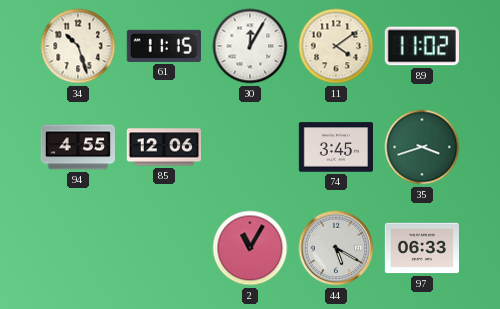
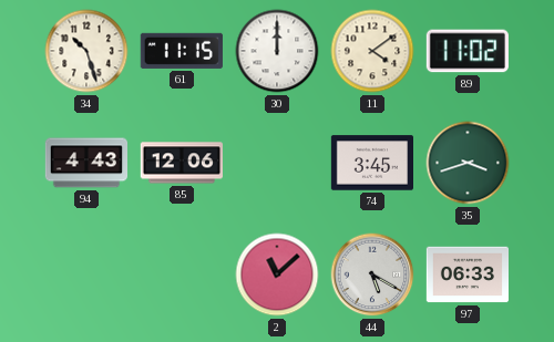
30: 12:05 -> 12:00 (277, 51)
94: 4:55 -> 4:43 (85, 163)
2: 11:05 -> 11:08 (277, 274)
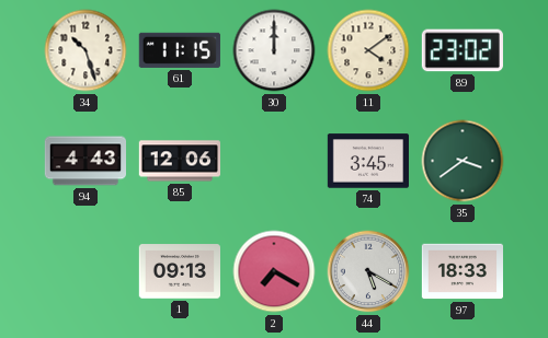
89: 11:02 -> 23:02 (463, 50)
35: 3:42 -> 3:39 (463, 161)
1: none -> 09:13 (179, 271)
2: 11:08 -> 7:20 (274, 271)
97: 06:33 -> 18:33 (461, 271)
